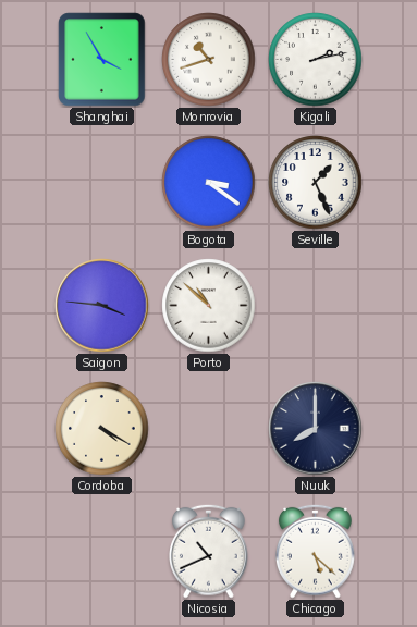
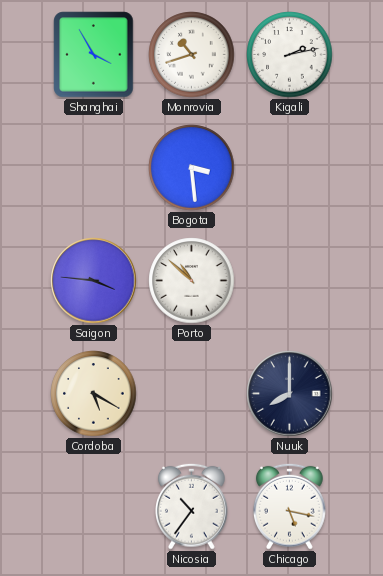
Bogota: 3:21 -> 3:29 (192, 168)
Seville: 1:26 -> none (316, 183)
Cordoba: 4:20 -> 5:20 (94, 394)
Nicosia: 10:41 -> 10:36 (192, 506)
Chicago: 5:22 -> 5:17 (290, 506)
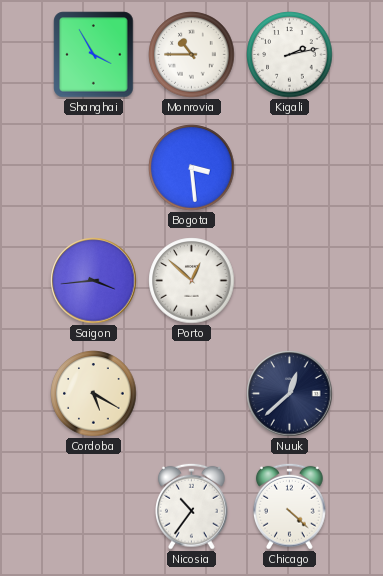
Monrovia: 10:42 -> 10:45 (192, 55)
Saigon: 3:46 -> 3:44 (94, 281)
Porto: 10:52 -> 12:52 (192, 281)
Nuuk: 8:00 -> 12:38 (290, 394)
Chicago: 5:17 -> 4:22 (290, 506)
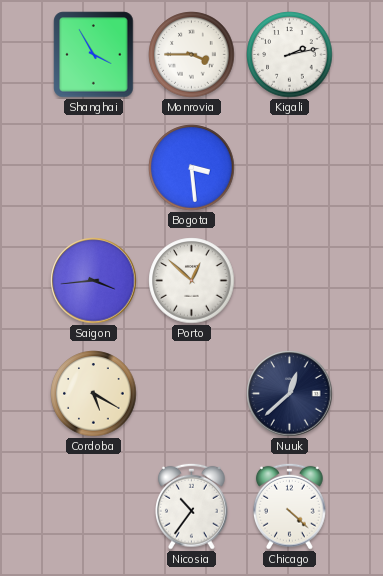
Monrovia: 10:45 -> 3:45 (192, 55)
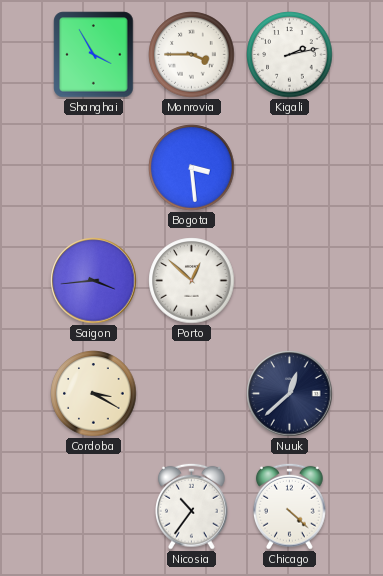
Cordoba: 5:20 -> 3:20 (94, 394)
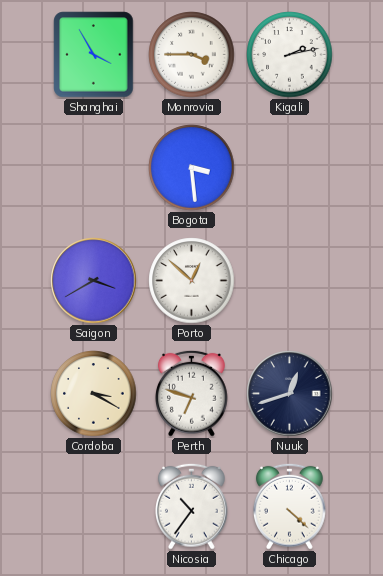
Saigon: 3:44 -> 3:40 (94, 281)
Perth: none -> 6:48 (192, 393)
Nuuk: 12:38 -> 12:42 (290, 394)
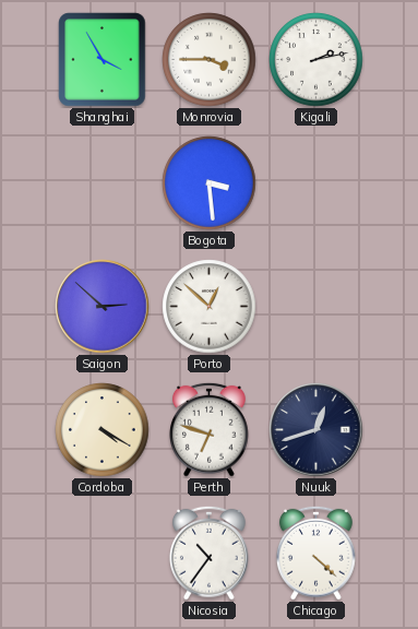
Saigon: 3:40 -> 2:52 (103, 307)
Cordoba: 3:20 -> 4:20 (103, 430)
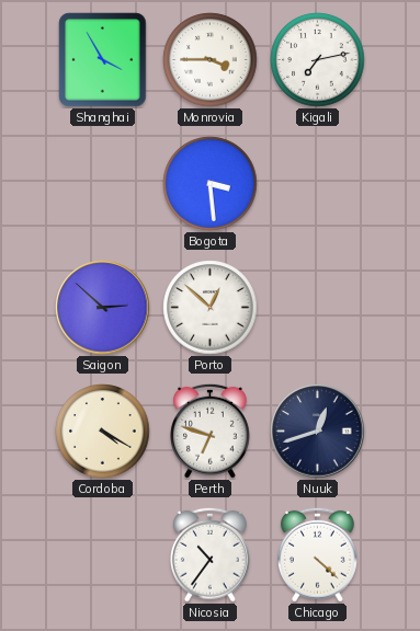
Kigali: 2:13 -> 7:13 (318, 60)
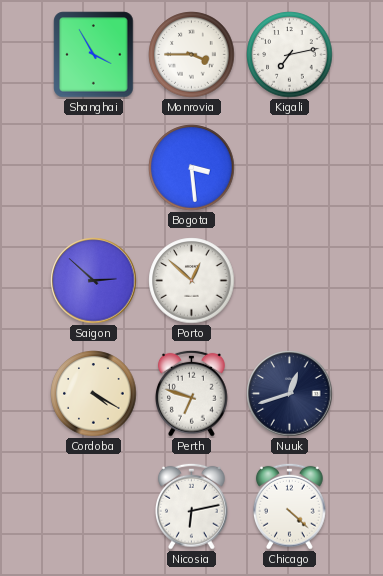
Nicosia: 10:36 -> 6:13 (192, 506)
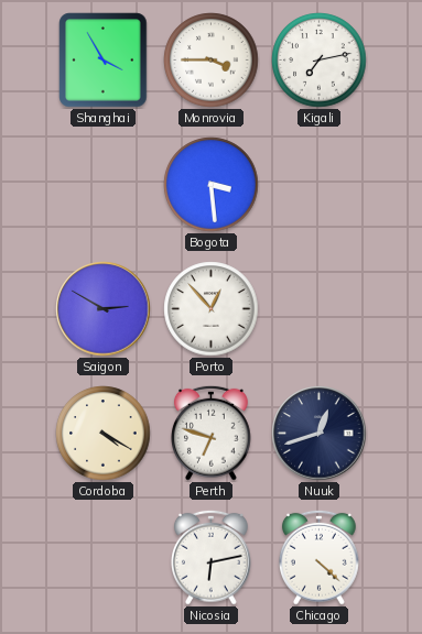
Saigon: 2:52 -> 2:50 (104, 309)
Porto: 12:52 -> 12:53 (212, 309)
